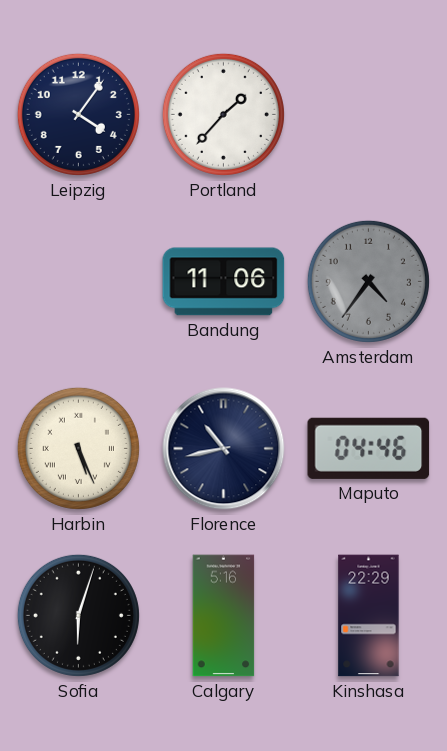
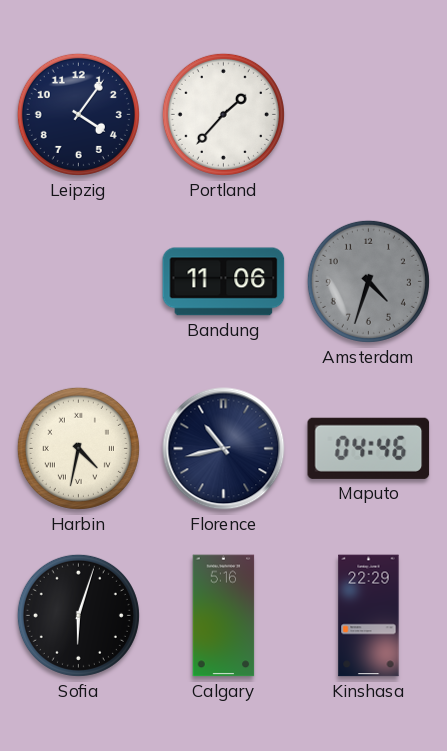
Amsterdam: 4:36 -> 4:33 (368, 281)
Harbin: 5:26 -> 4:32 (78, 448)
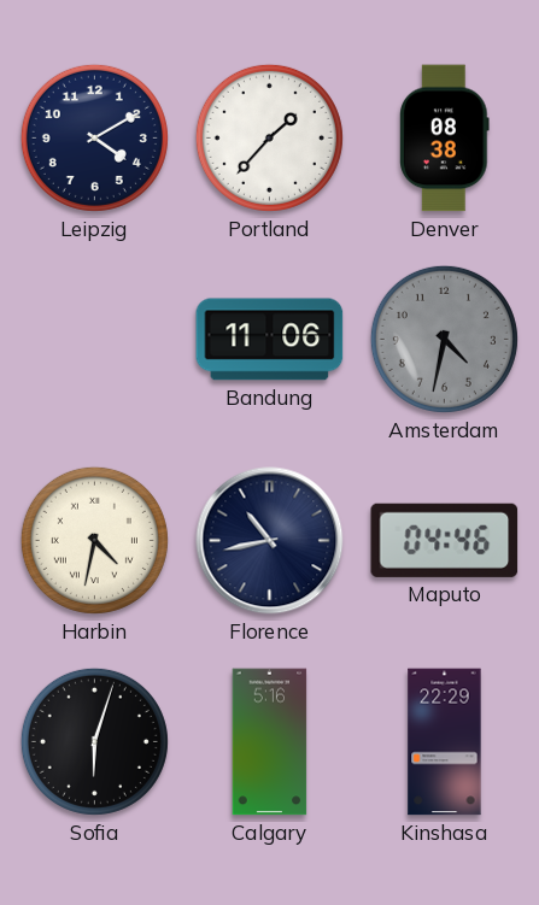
Leipzig: 4:06 -> 4:10 (94, 137)
Denver: none -> 08:38 (445, 139)
Amsterdam: 4:33 -> 4:32 (444, 339)
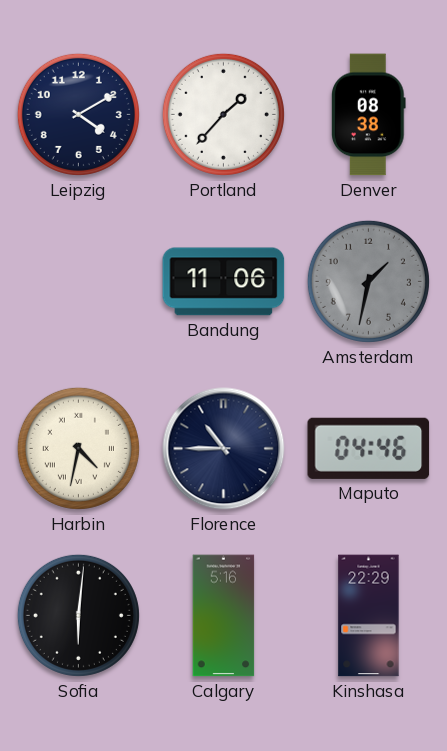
Amsterdam: 4:32 -> 1:32 (368, 281)
Florence: 10:43 -> 10:45 (224, 449)
Sofia: 6:03 -> 6:01 (78, 615)
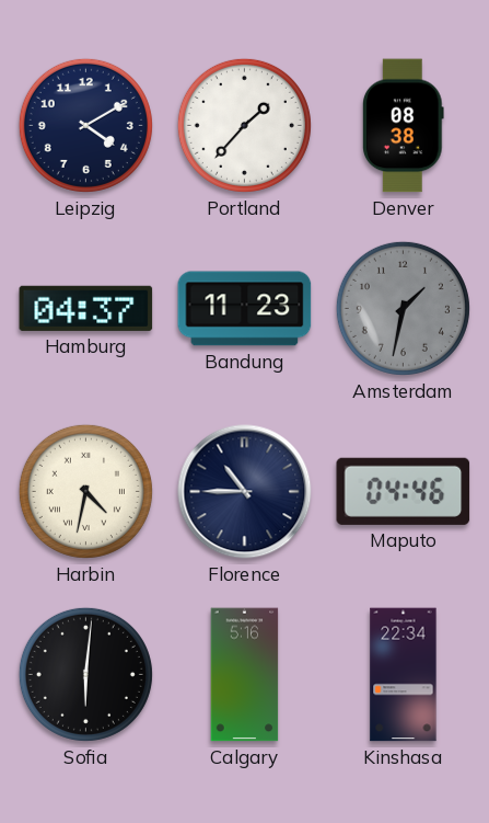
Hamburg: none -> 04:37 (86, 308)
Bandung: 11:06 -> 11:23 (245, 309)
Kinshasa: 22:29 -> 22:34 (404, 675)
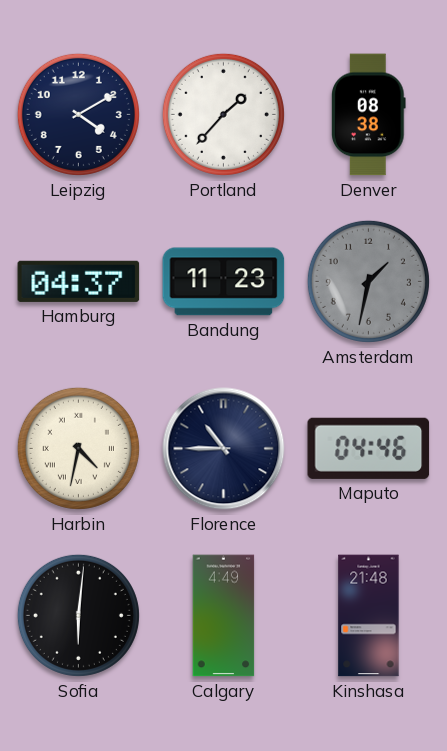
Calgary: 5:16 -> 4:49 (224, 616)
Kinshasa: 22:34 -> 21:48 (369, 616)
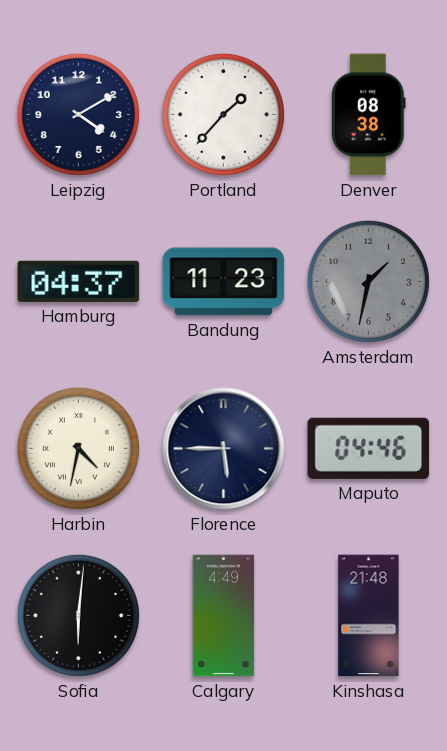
Florence: 10:45 -> 5:45 (224, 449)
